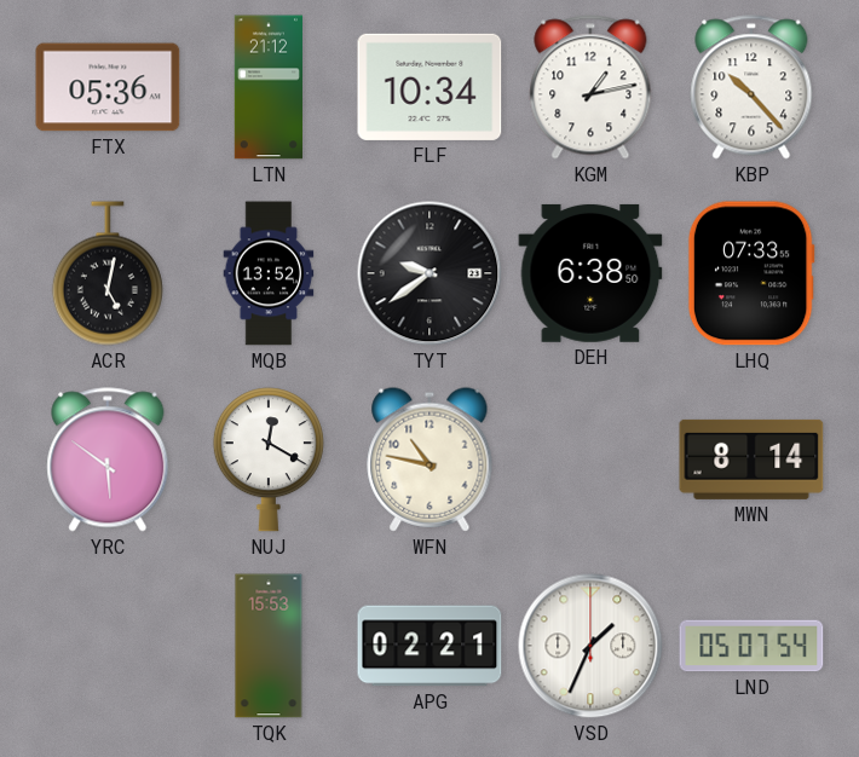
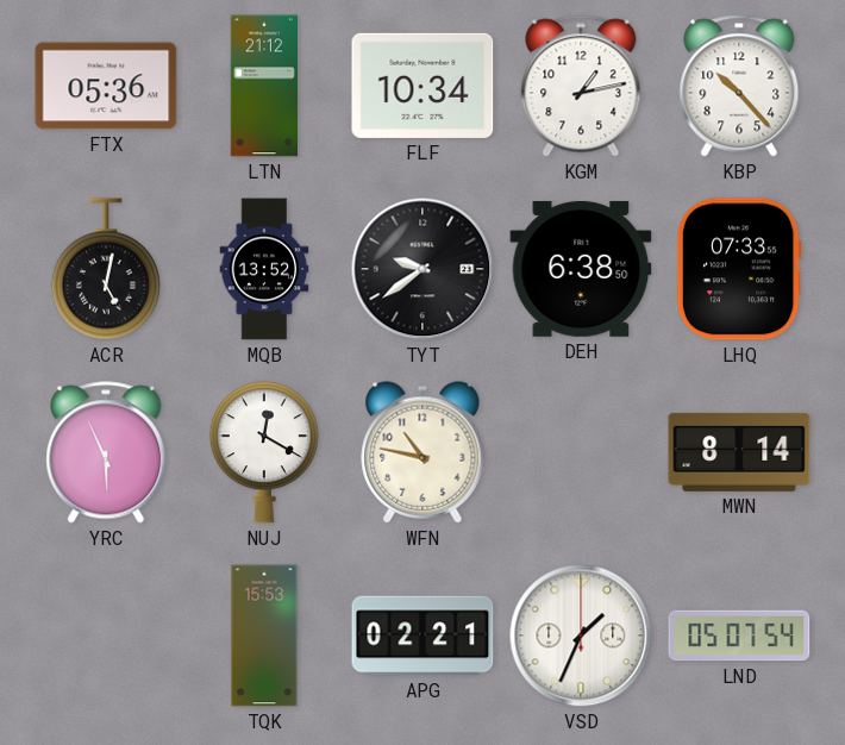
YRC: 5:51 -> 5:56 (106, 452)
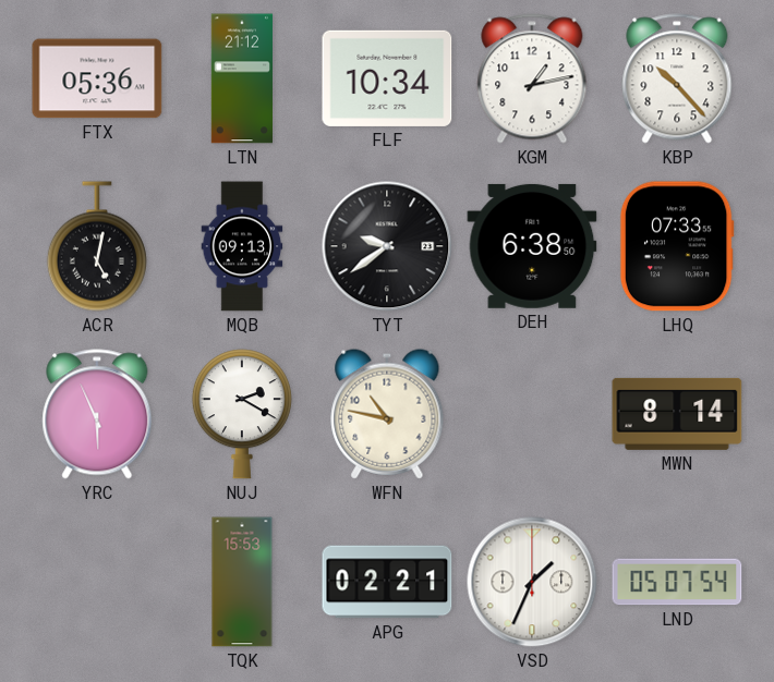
MQB: 13:52 -> 09:13 (242, 246)
NUJ: 12:20 -> 2:20 (242, 414)
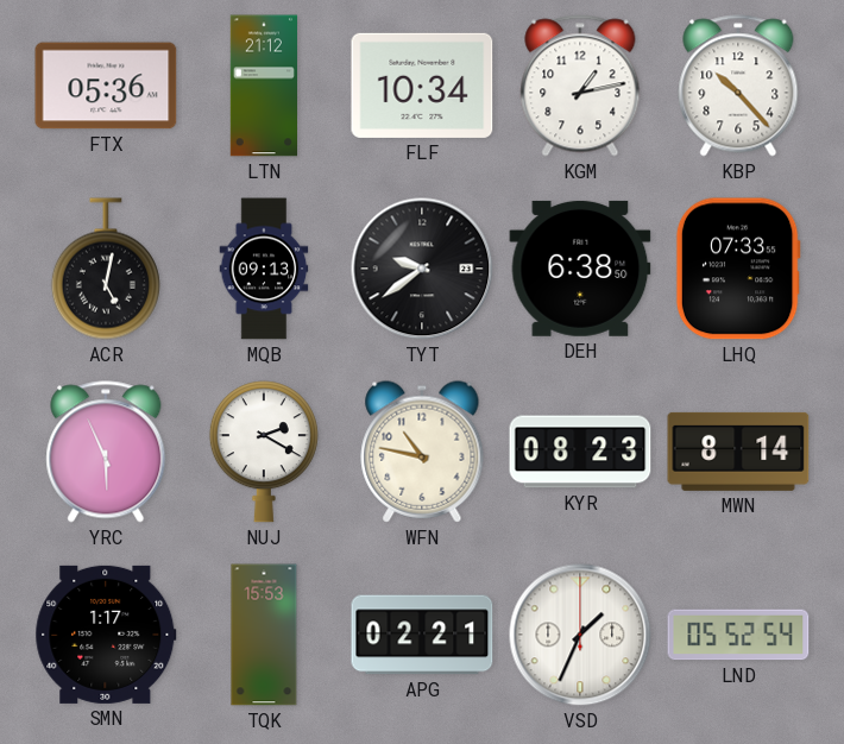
KYR: none -> 08:23 (580, 452)
SMN: none -> 1:17 (106, 635)
LND: 05:07 -> 05:52 (738, 635)
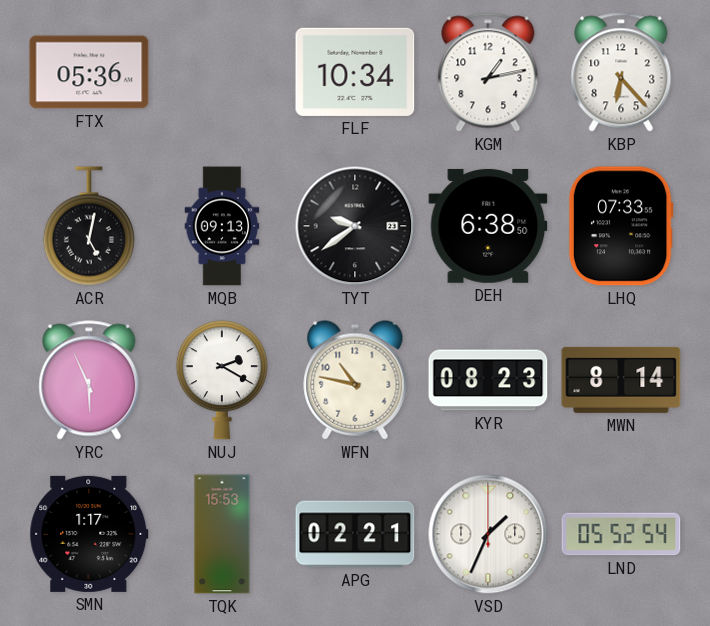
LTN: 21:12 -> none (263, 86)
KBP: 10:23 -> 6:23 (621, 72)
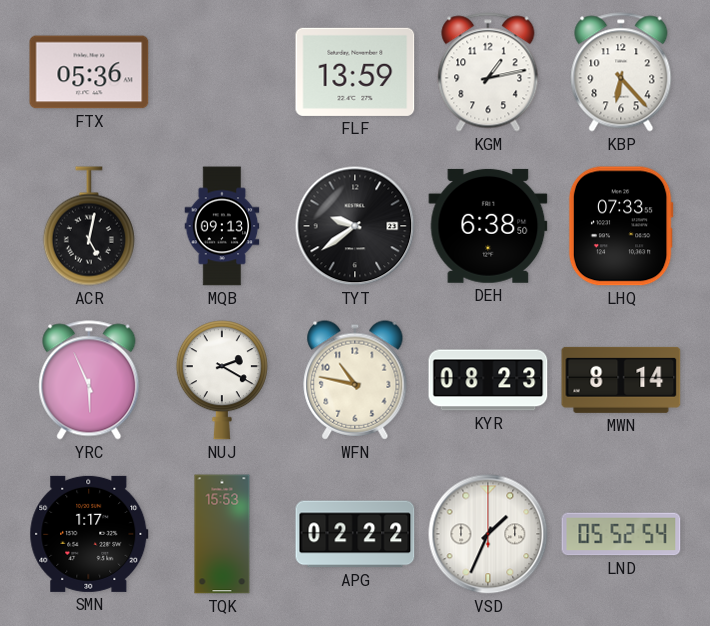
FLF: 10:34 -> 13:59 (355, 72)
APG: 02:21 -> 02:22 (355, 534)
